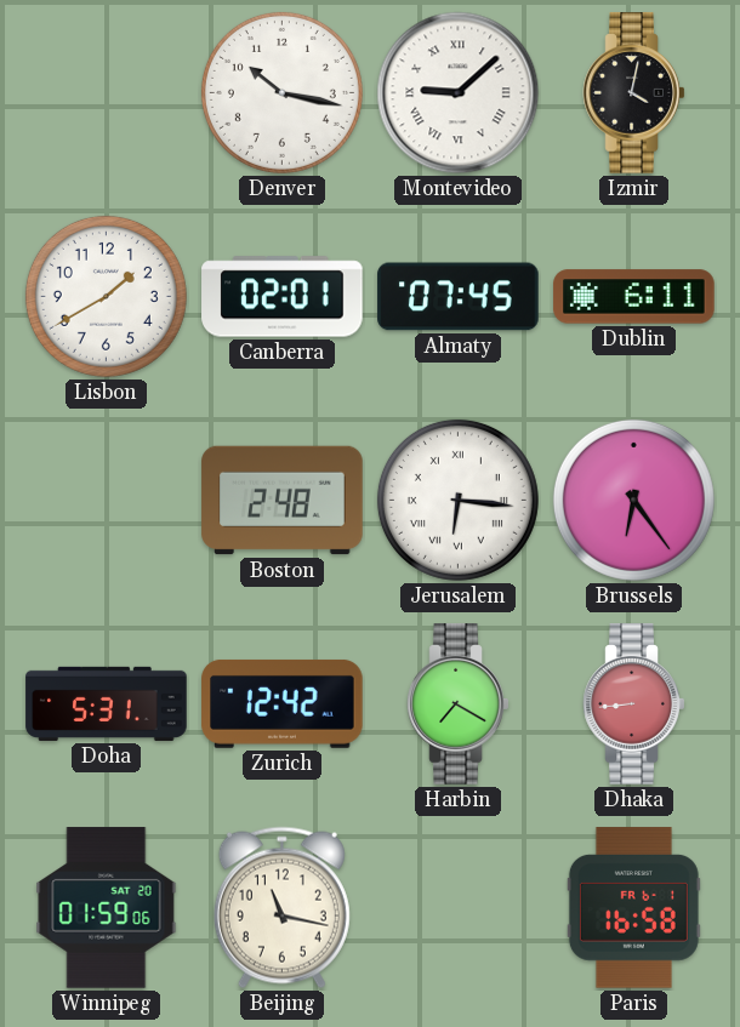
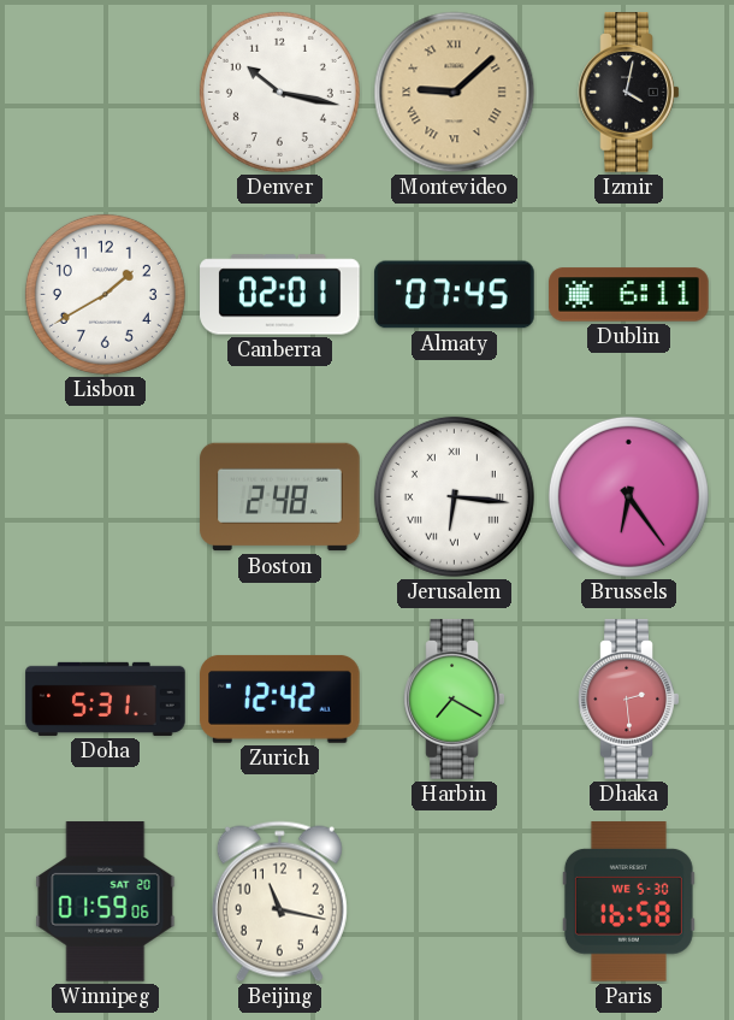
Montevideo dial: white -> champagne (455, 93)
Dhaka: 8:44 -> 2:29 (629, 700)
Paris date: FR 6-1 -> WE 5-30 (628, 902)
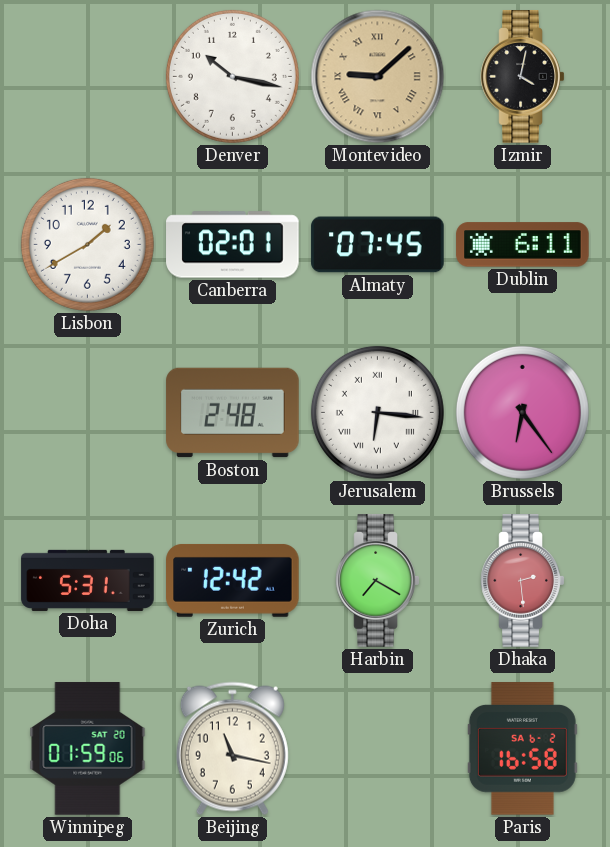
Paris date: WE 5-30 -> SA 6-2 (522, 749)
